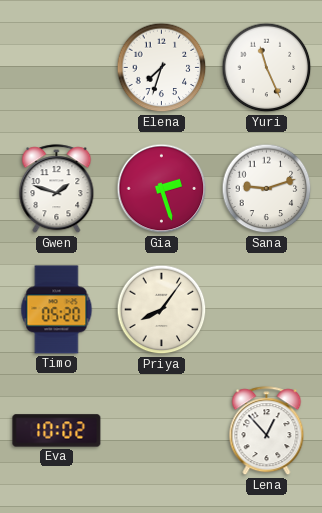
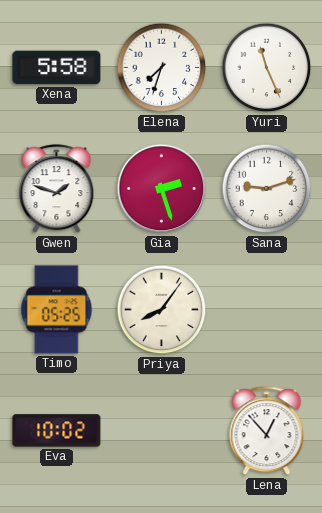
Xena: none -> 5:58 (57, 68)
Timo: 05:20 -> 05:25 (57, 310)
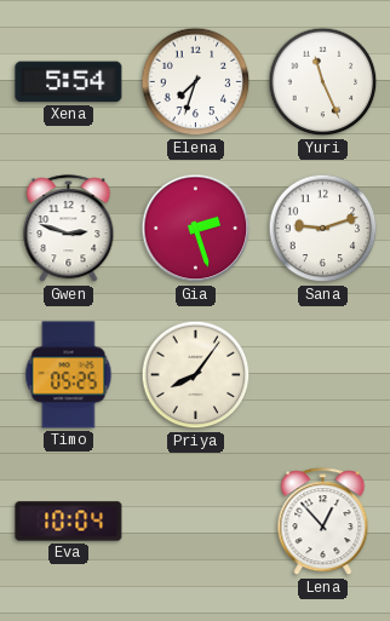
Xena: 5:58 -> 5:54 (69, 82)
Gwen: 1:48 -> 2:48 (69, 229)
Eva: 10:02 -> 10:04 (69, 522)
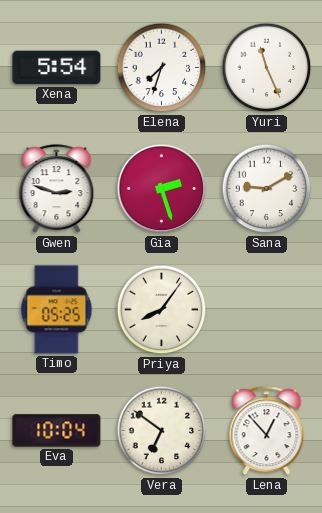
Sana: 9:12 -> 9:10 (267, 189)
Vera: none -> 6:51 (162, 431)
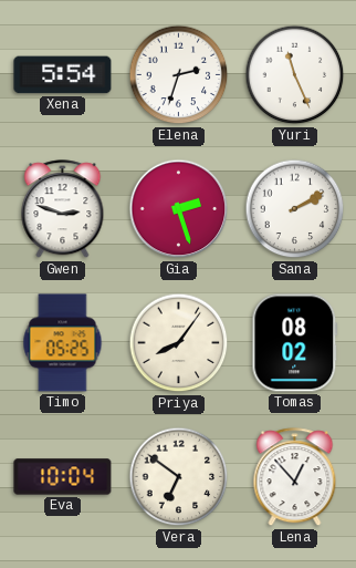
Elena: 7:33 -> 2:33 (179, 75)
Sana: 9:10 -> 2:10 (295, 209)
Tomas: none -> 08:02 (295, 343)
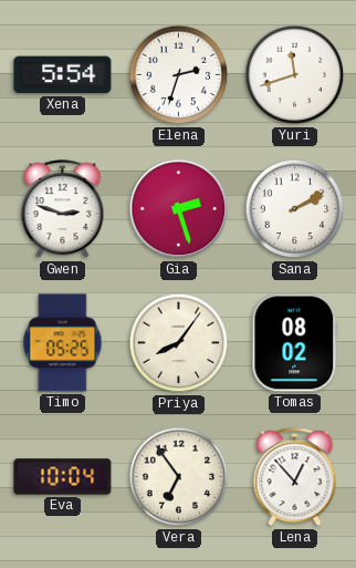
Yuri: 11:26 -> 11:42 (295, 75)
Vera: 6:51 -> 6:54 (179, 477)
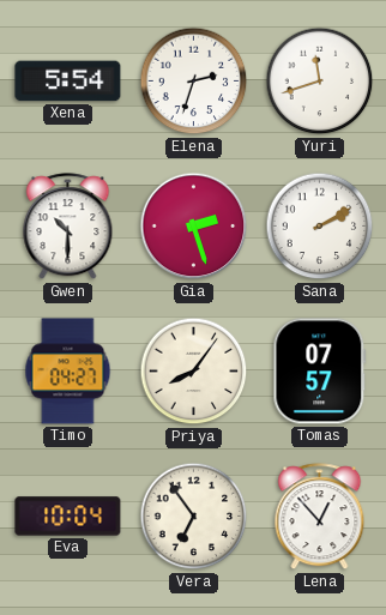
Gwen: 2:48 -> 10:30 (68, 227)
Timo: 05:25 -> 04:27 (68, 372)
Tomas: 08:02 -> 07:57 (320, 372)
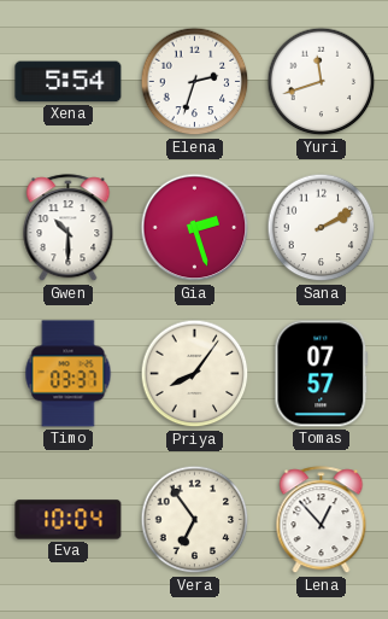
Timo: 04:27 -> 03:37 (69, 374)
